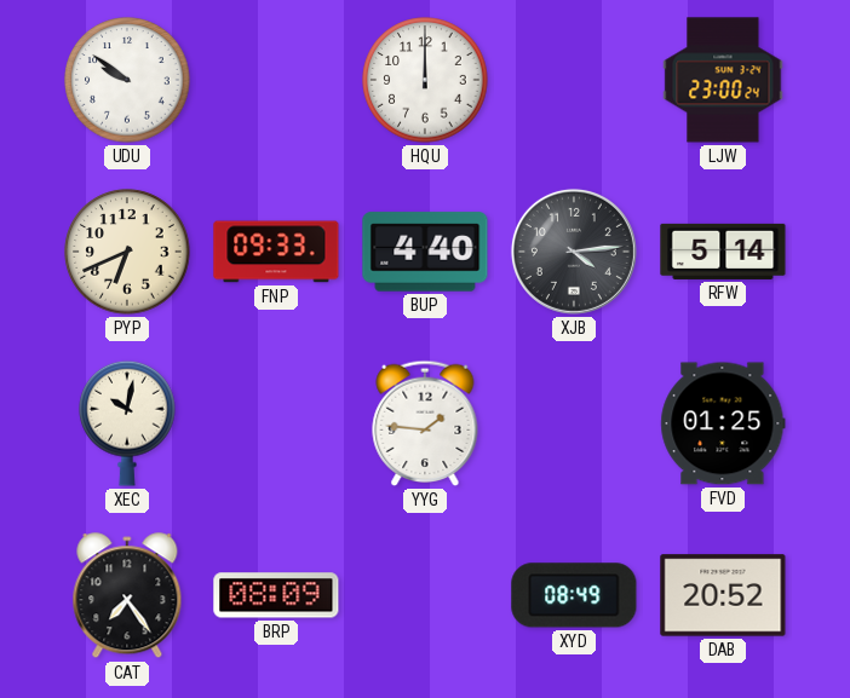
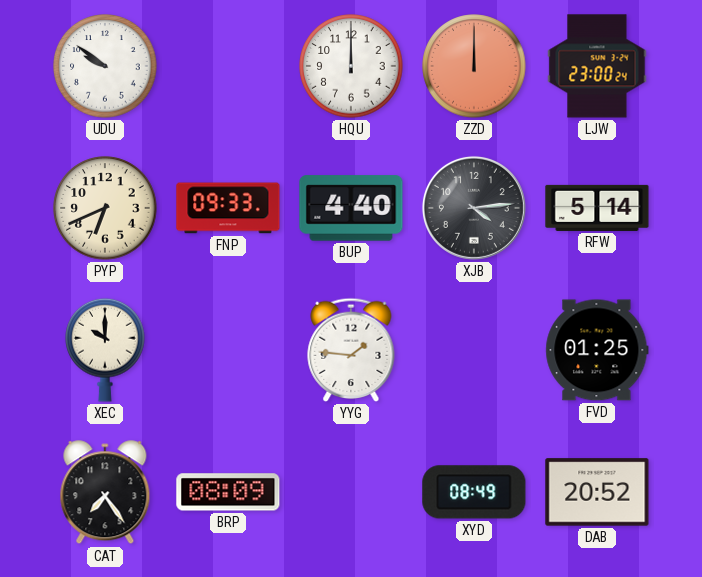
ZZD: none -> 12:00 (474, 66)
XEC: 10:02 -> 10:00 (105, 350)
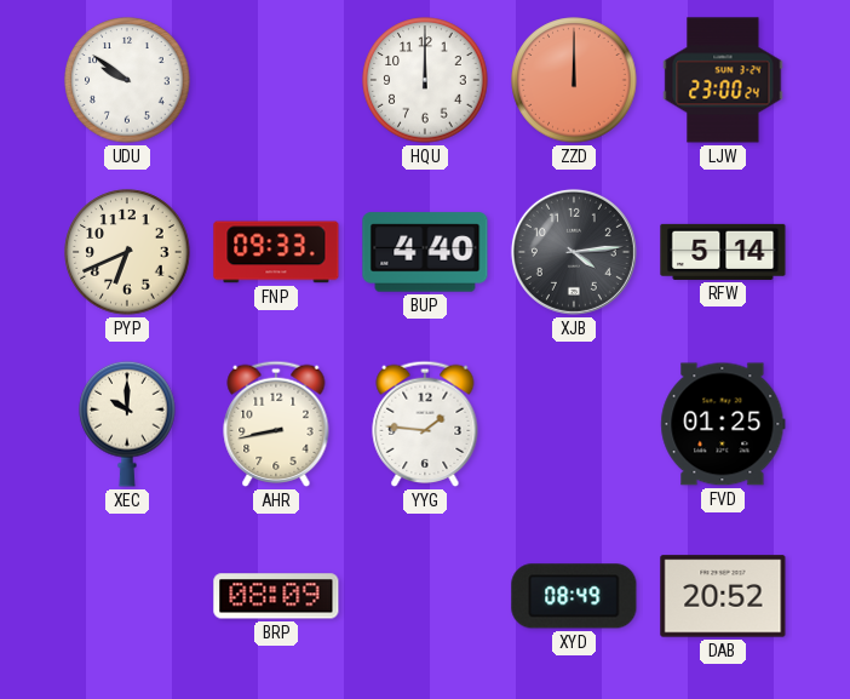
AHR: none -> 8:43 (276, 424)
CAT: 7:24 -> none (105, 493)
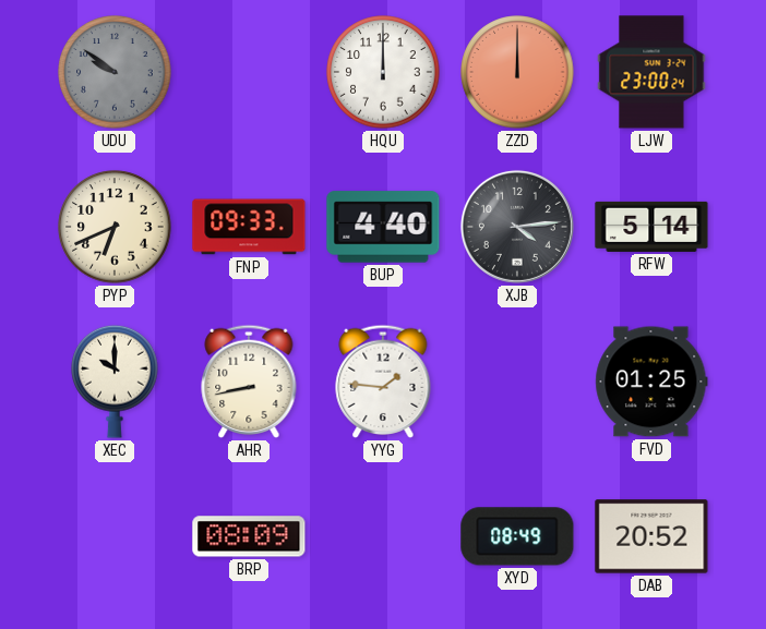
UDU dial: white -> grey (115, 72)
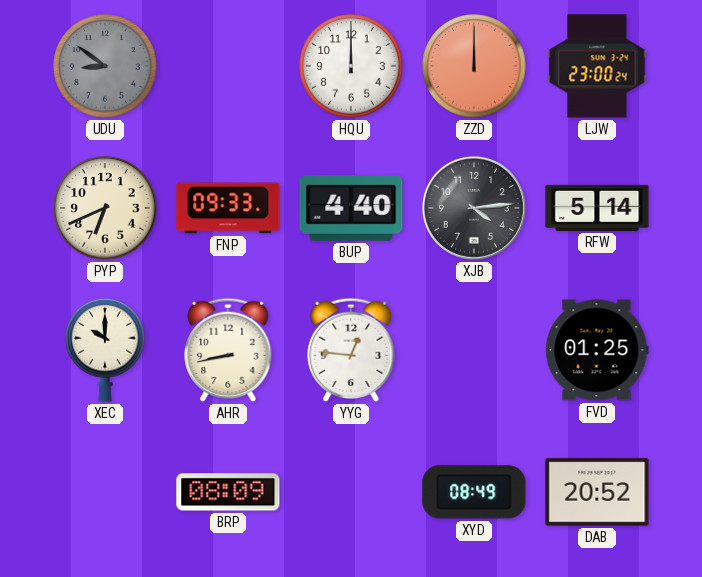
UDU: 9:51 -> 8:51 (105, 66)
YYG: 1:46 -> 12:46 (351, 350)
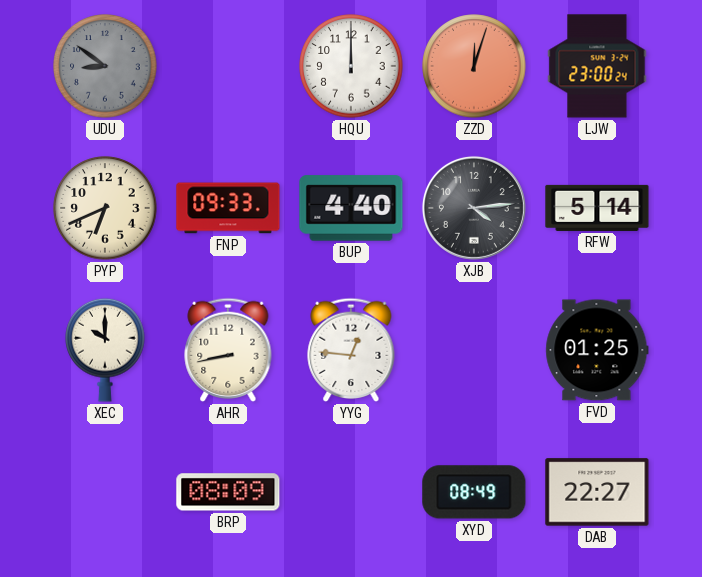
ZZD: 12:00 -> 12:03 (474, 66)
DAB: 20:52 -> 22:27 (597, 492)
